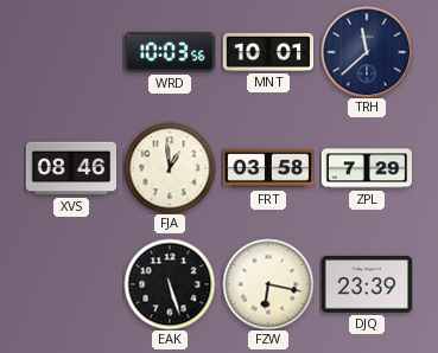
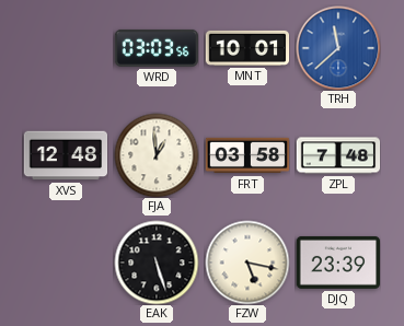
WRD: 10:03 -> 03:03 (157, 48)
TRH dial: navy -> blue (338, 48)
XVS: 08:46 -> 12:48 (66, 155)
ZPL: 7:29 -> 7:48 (338, 155)
FZW: 6:17 -> 5:17 (247, 263)
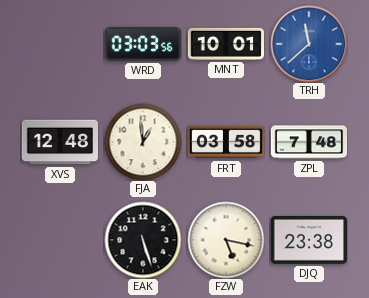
DJQ: 23:39 -> 23:38 (308, 240)
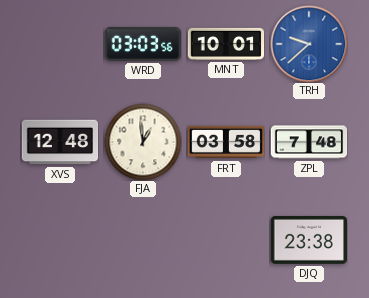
TRH: 11:38 -> 9:38 (309, 44)
EAK: 5:27 -> none (143, 240)
FZW: 5:17 -> none (226, 240)
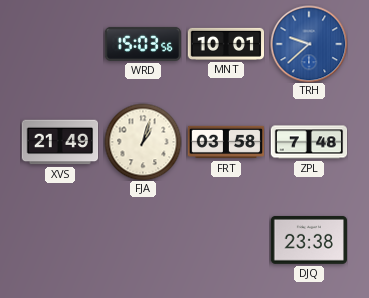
WRD: 03:03 -> 15:03 (143, 44)
XVS: 12:48 -> 21:49 (60, 142)
FJA: 12:59 -> 1:03 (143, 142)
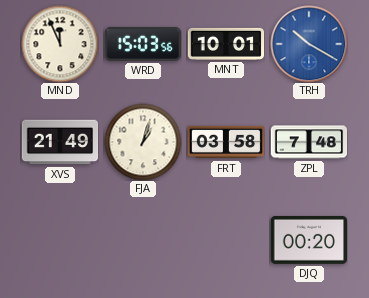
MND: none -> 11:56 (60, 44)
TRH: 9:38 -> 10:20 (309, 44)
DJQ: 23:38 -> 00:20 (308, 240)
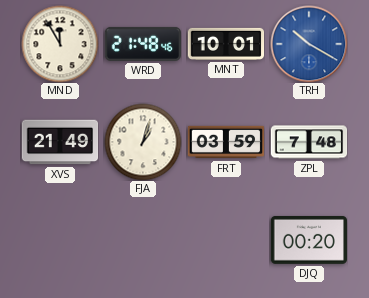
MND: 11:56 -> 11:55 (60, 44)
WRD: 15:03 -> 21:48 (143, 44)
FRT: 03:58 -> 03:59 (226, 142)
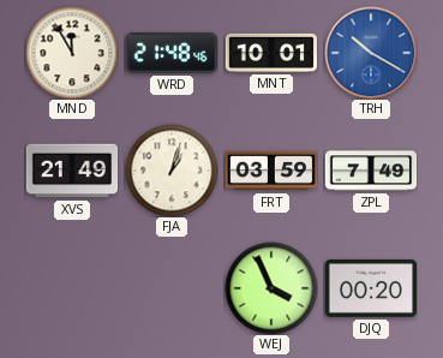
ZPL: 7:48 -> 7:49 (371, 171)
WEJ: none -> 3:56 (271, 288)
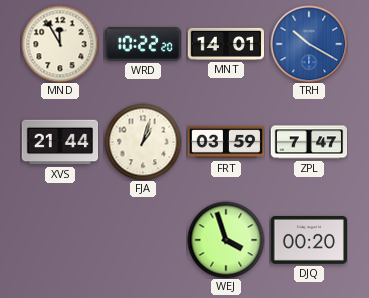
WRD: 21:48 -> 10:22 (143, 44)
MNT: 10:01 -> 14:01 (226, 44)
XVS: 21:49 -> 21:44 (60, 142)
ZPL: 7:49 -> 7:47 (309, 142)
WEJ: 3:56 -> 3:57 (226, 240)
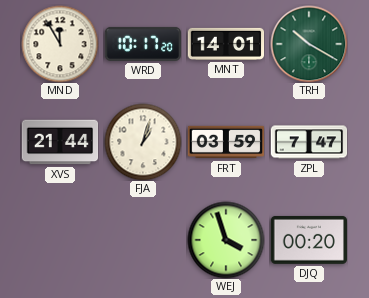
WRD: 10:22 -> 10:17 (143, 44)
TRH dial: blue -> green (309, 44)
